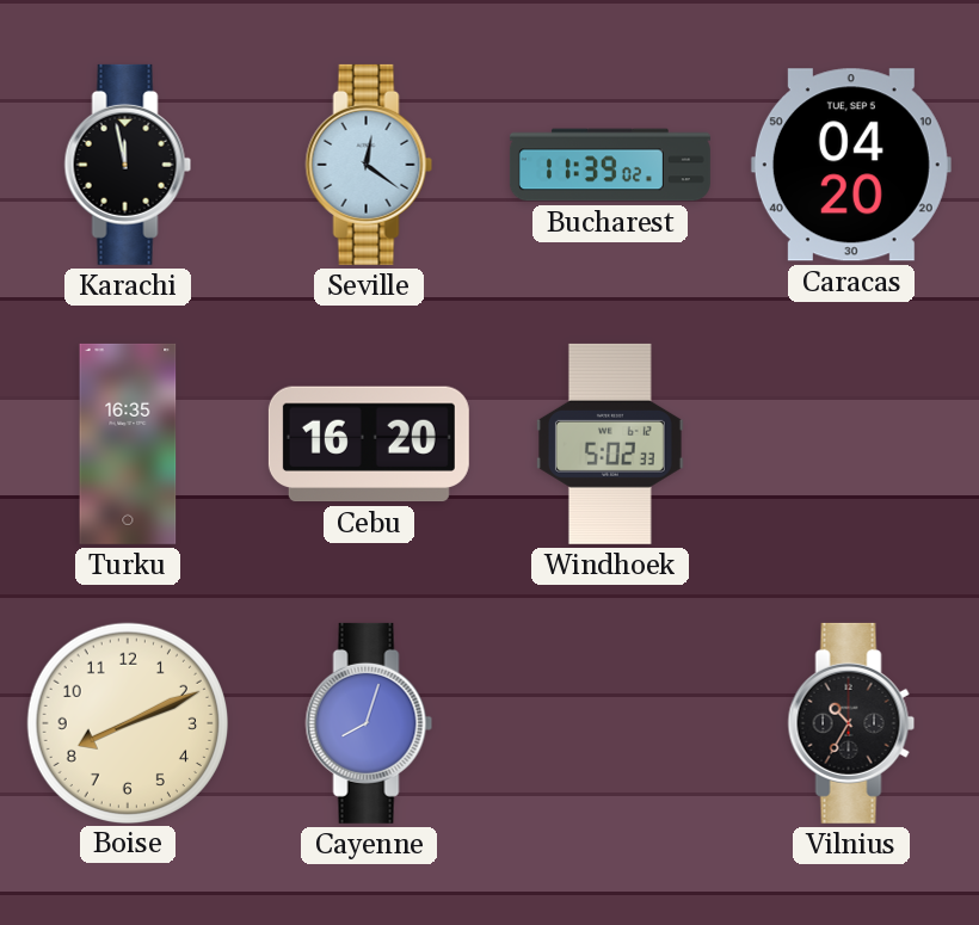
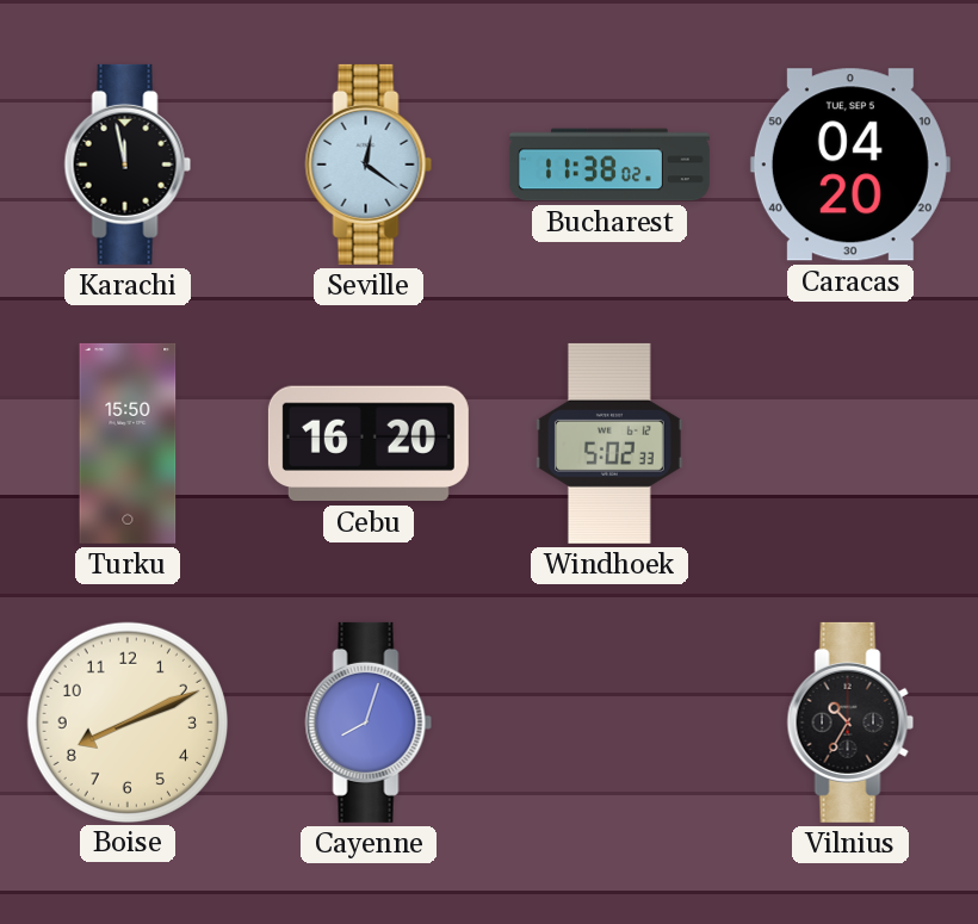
Bucharest: 11:39 -> 11:38 (609, 165)
Turku: 16:35 -> 15:50 (128, 444)
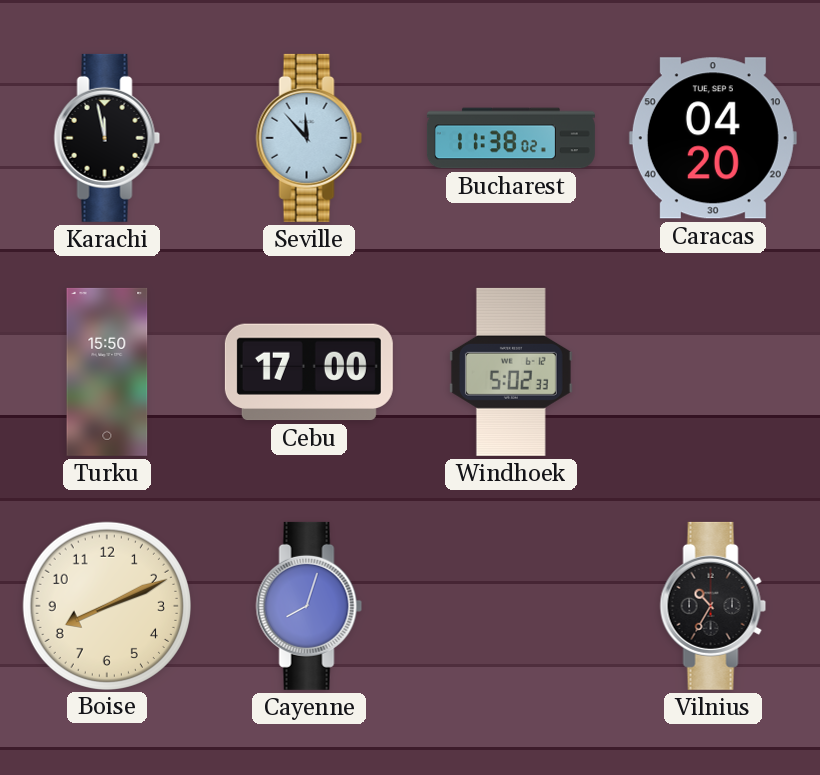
Seville: 12:21 -> 11:53 (309, 138)
Cebu: 16:20 -> 17:00 (309, 372)
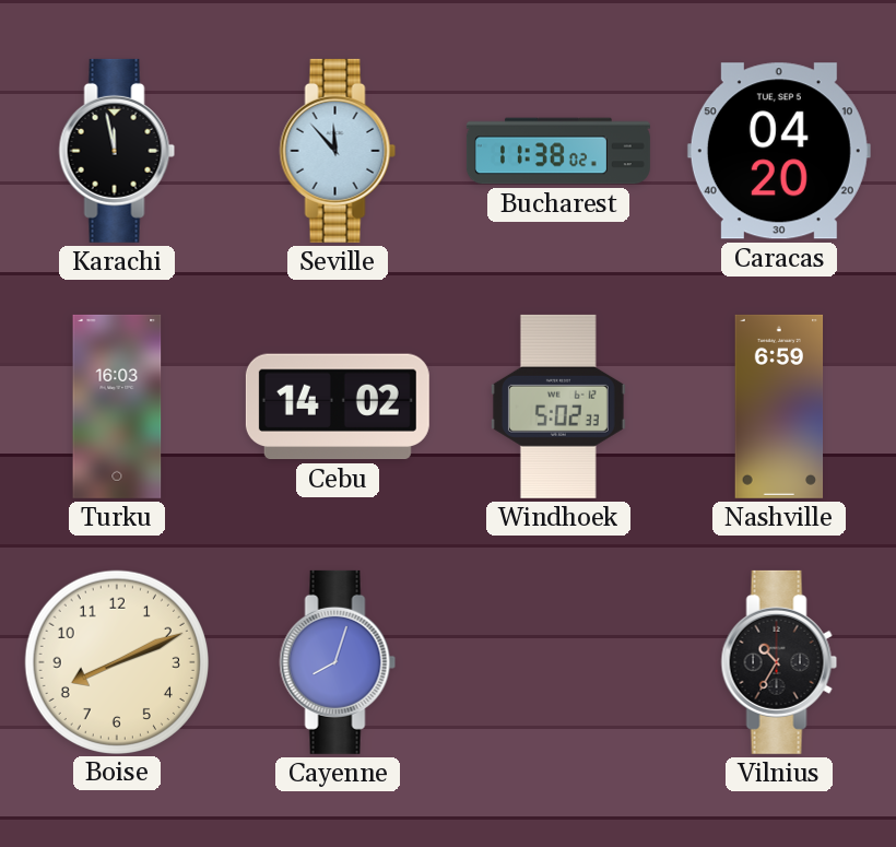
Turku: 15:50 -> 16:03 (117, 407)
Cebu: 17:00 -> 14:02 (338, 407)
Nashville: none -> 6:59 (779, 407)
